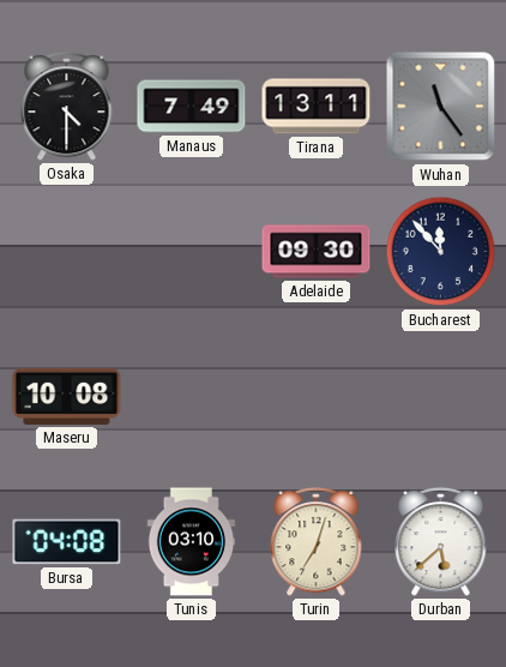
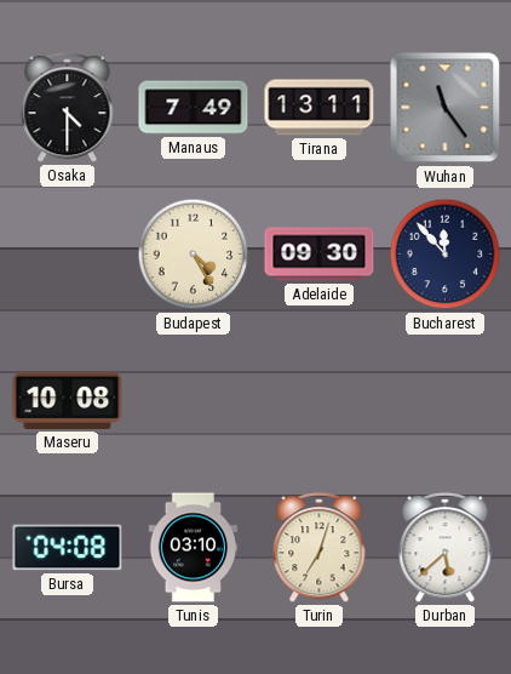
Budapest: none -> 4:25 (194, 255)
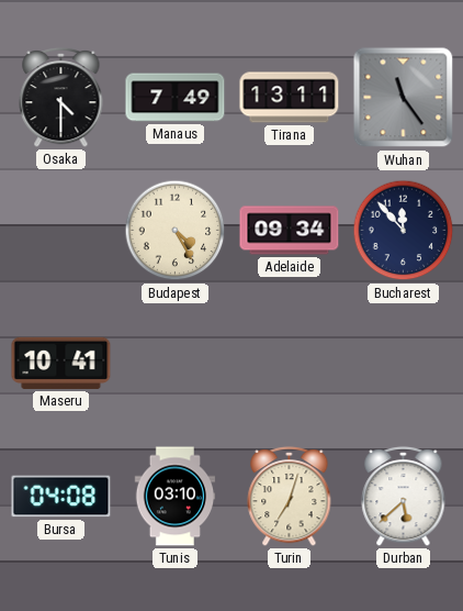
Adelaide: 09:30 -> 09:34 (290, 231)
Maseru: 10:08 -> 10:41 (61, 363)
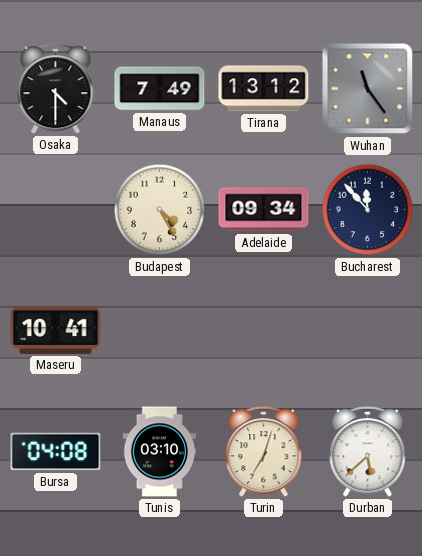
Tirana: 13:11 -> 13:12 (264, 89)
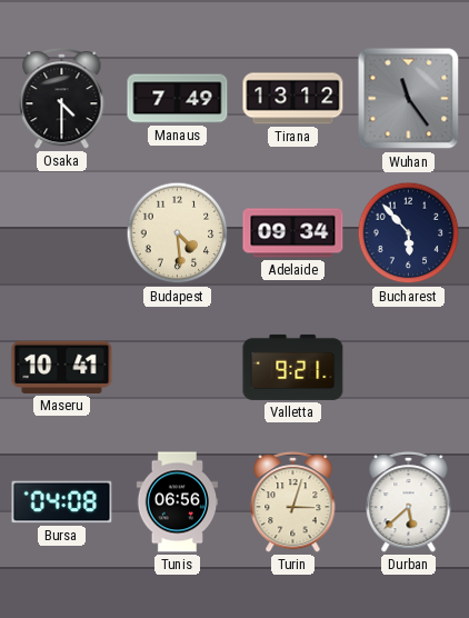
Budapest: 4:25 -> 4:29 (178, 233)
Bucharest: 11:53 -> 5:53 (409, 233)
Valletta: none -> 9:21 (293, 367)
Tunis: 03:10 -> 06:56 (178, 502)
Turin: 7:03 -> 3:03 (293, 501)
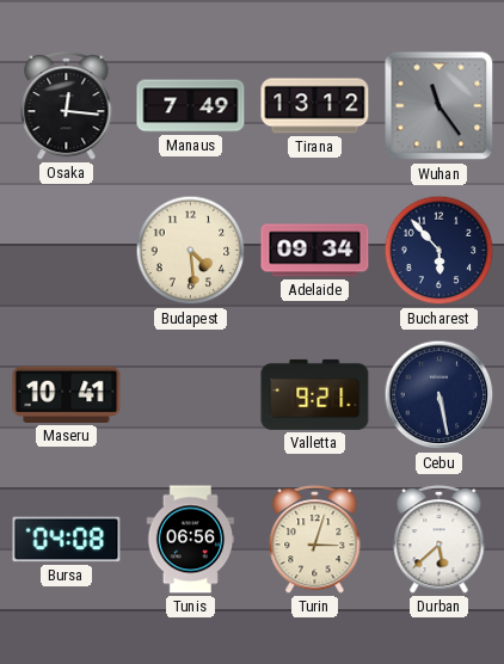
Osaka: 4:30 -> 12:16 (67, 105)
Cebu: none -> 5:28 (440, 395)
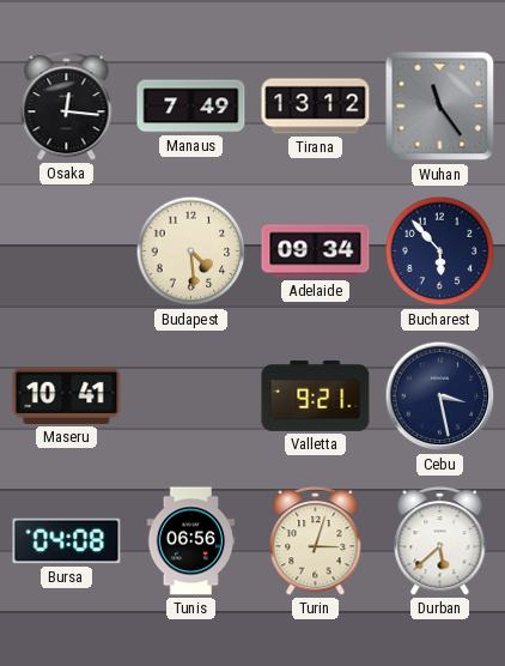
Cebu: 5:28 -> 3:28 (440, 396)
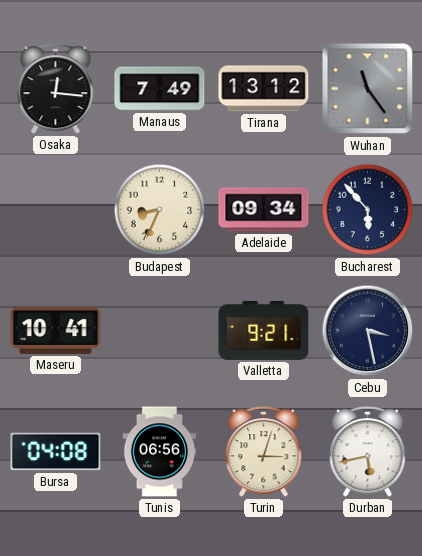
Budapest: 4:29 -> 8:34 (160, 210)
Durban: 5:38 -> 5:43 (368, 451)
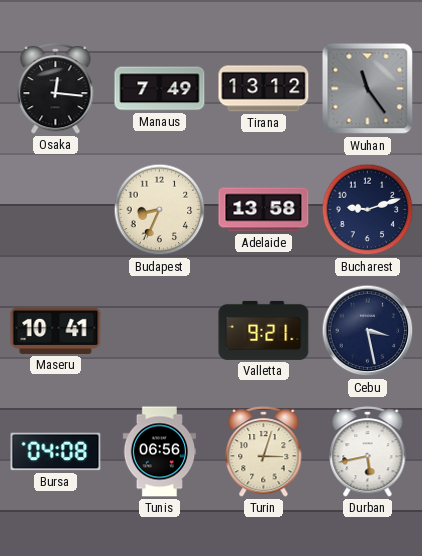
Adelaide: 09:34 -> 13:58 (264, 210)
Bucharest: 5:53 -> 9:12 (368, 210)
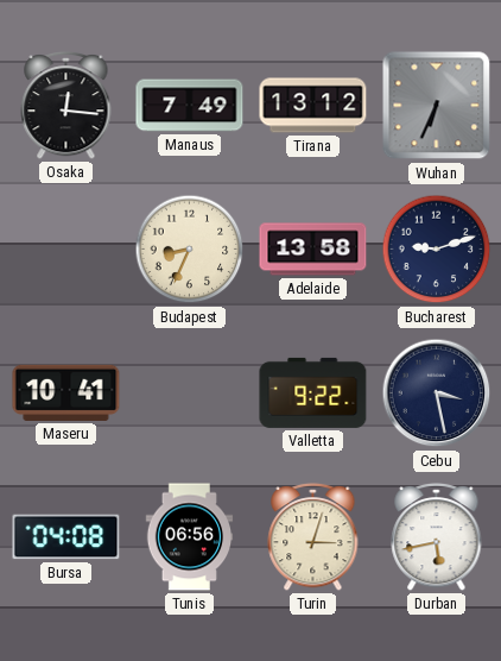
Wuhan: 11:24 -> 6:34 (437, 106)
Valletta: 9:21 -> 9:22 (313, 392)
